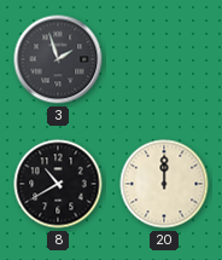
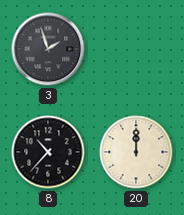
8: 10:40 -> 10:37 (48, 152)
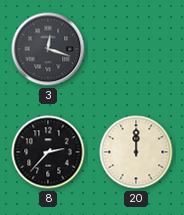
3: 1:57 -> 12:18 (48, 49)
8: 10:37 -> 2:37 (48, 152)
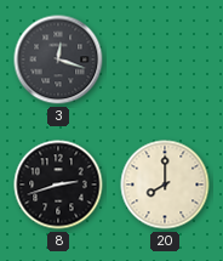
8: 2:37 -> 2:42 (58, 185)
20: 12:00 -> 8:00 (165, 185)
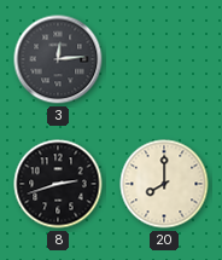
3: 12:18 -> 12:14 (58, 59)
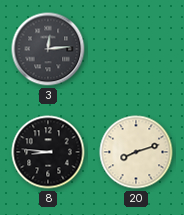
8: 2:42 -> 8:46 (48, 152)
20: 8:00 -> 8:12 (136, 152)
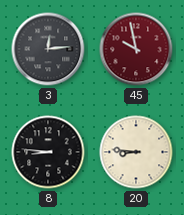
45: none -> 9:58 (136, 49)
20: 8:12 -> 8:46 (136, 152)
